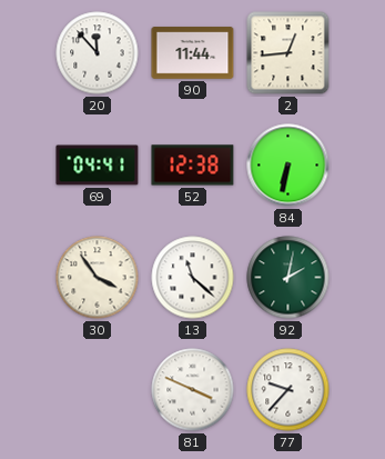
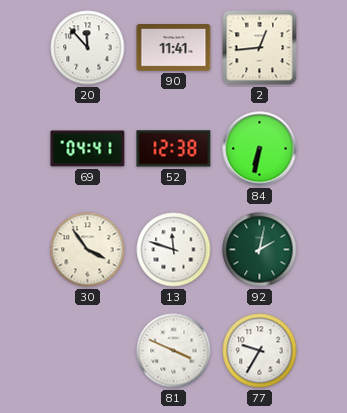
90: 11:44 -> 11:41 (174, 48)
13: 11:22 -> 11:48 (174, 250)
77: 9:37 -> 9:35 (260, 351)
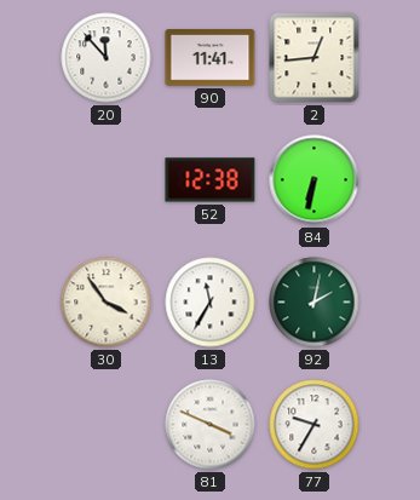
69: 04:41 -> none (88, 149)
13: 11:48 -> 11:35 (211, 303)
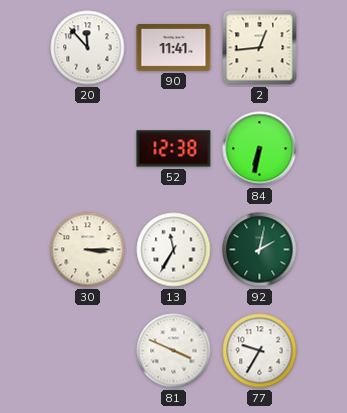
30: 3:54 -> 3:15 (88, 250)
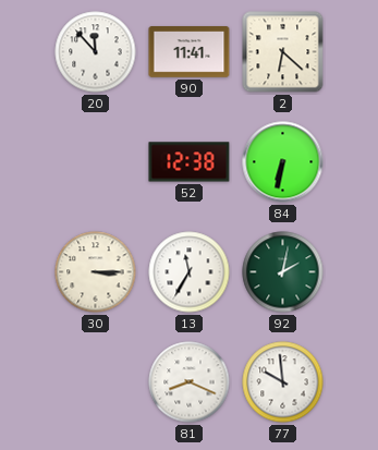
2: 12:44 -> 6:22 (283, 52)
81: 3:49 -> 8:19 (190, 382)
77: 9:35 -> 9:59 (283, 382)
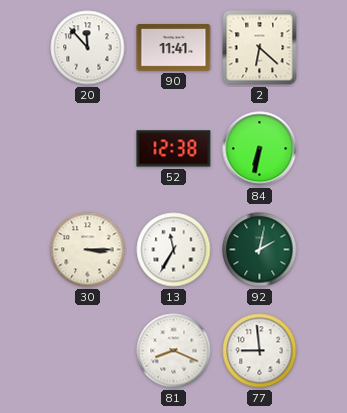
77: 9:59 -> 8:59 (260, 351)
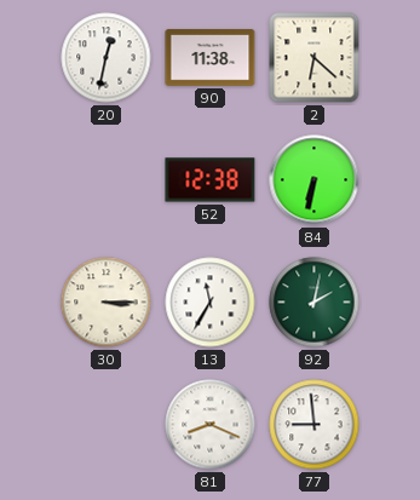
20: 11:53 -> 12:32 (107, 58)
90: 11:41 -> 11:38 (211, 58)
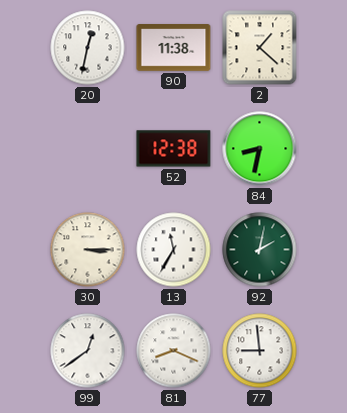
2: 6:22 -> 1:22 (260, 48)
84: 6:32 -> 8:32 (260, 149)
99: none -> 12:39 (88, 351)
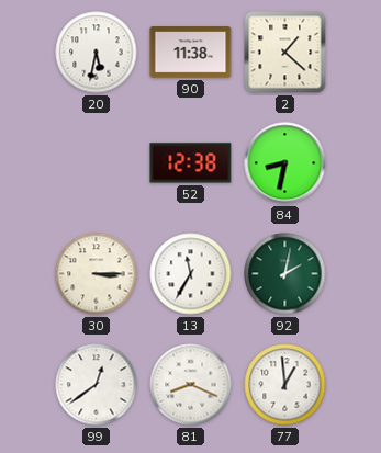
20: 12:32 -> 5:32 (97, 53)
77: 8:59 -> 12:59 (285, 385)
